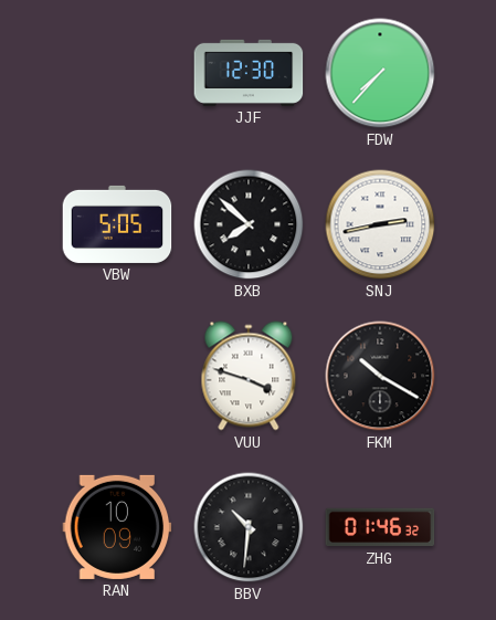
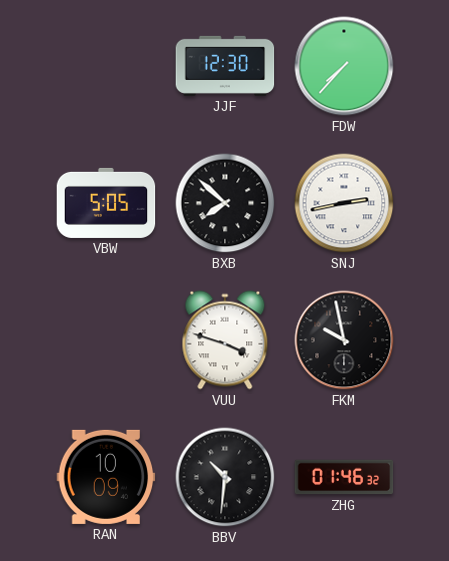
FKM: 10:20 -> 9:58 (344, 340)
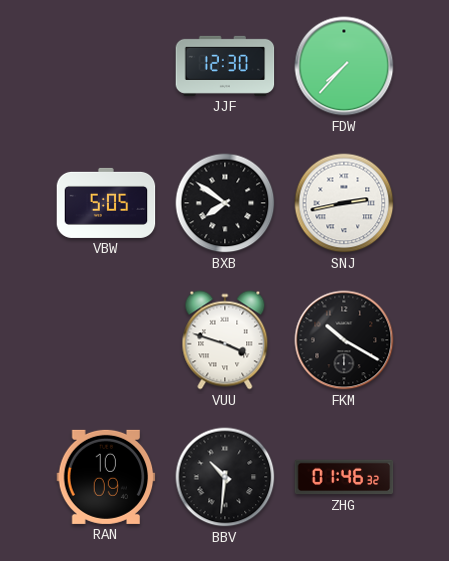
BXB: 7:52 -> 7:51 (225, 203)
FKM: 9:58 -> 10:20 (344, 340)
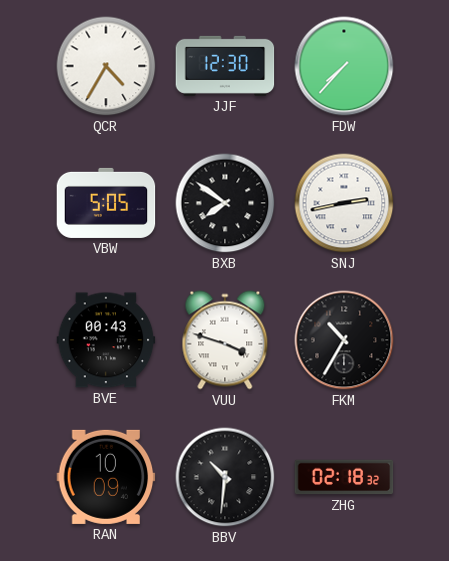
QCR: none -> 4:35 (106, 66)
BVE: none -> 00:43 (106, 340)
FKM: 10:20 -> 10:35 (344, 340)
ZHG: 01:46 -> 02:18 (344, 477)
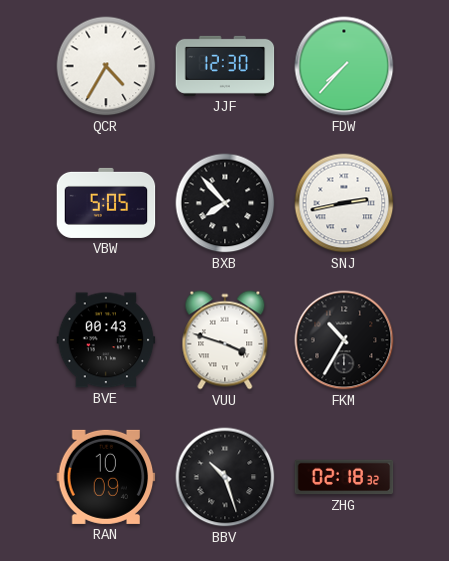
BXB: 7:51 -> 7:53 (225, 203)
BBV: 10:31 -> 10:27 (225, 477)
